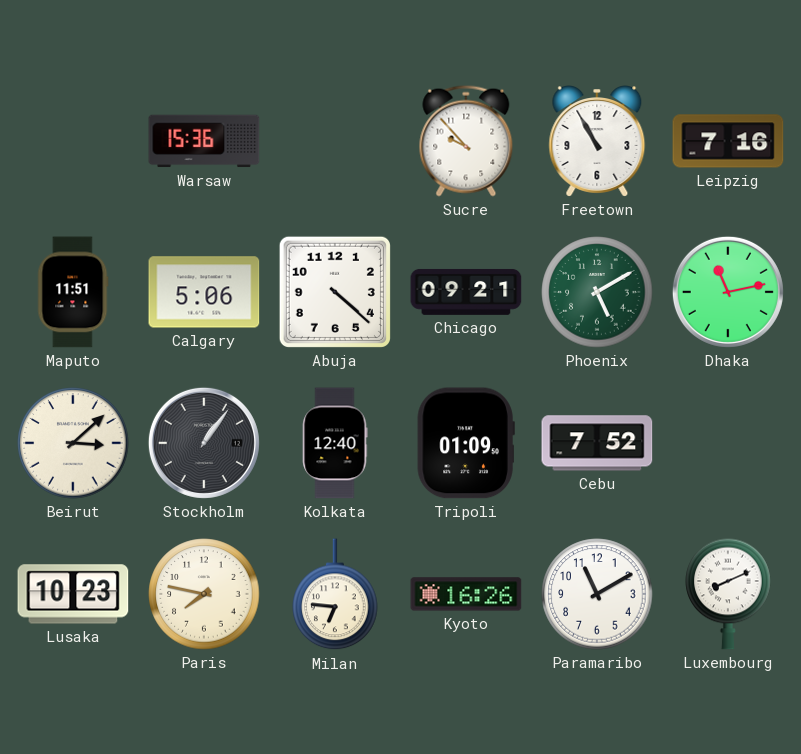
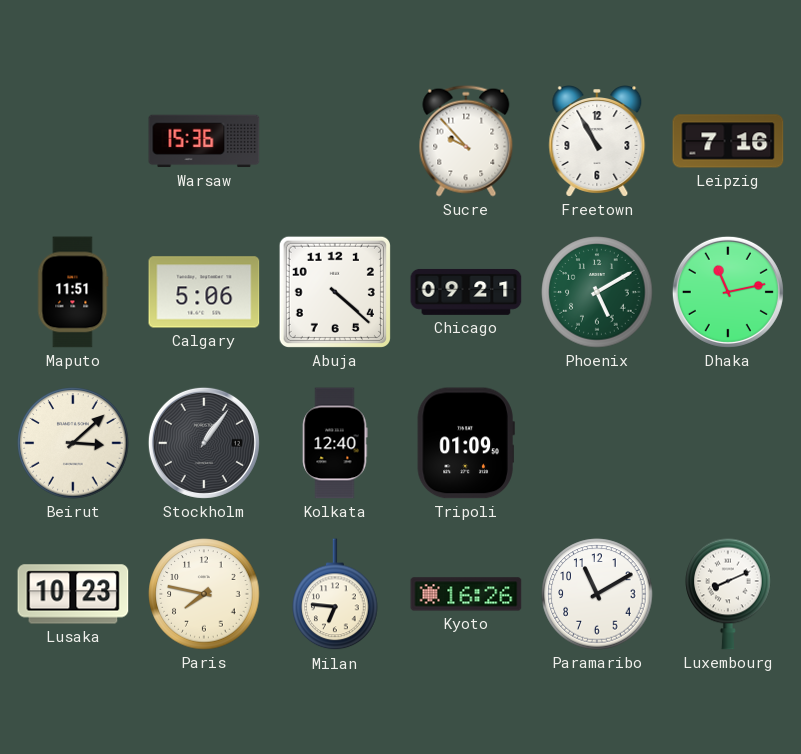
Cebu: 7:52 -> none (597, 443)
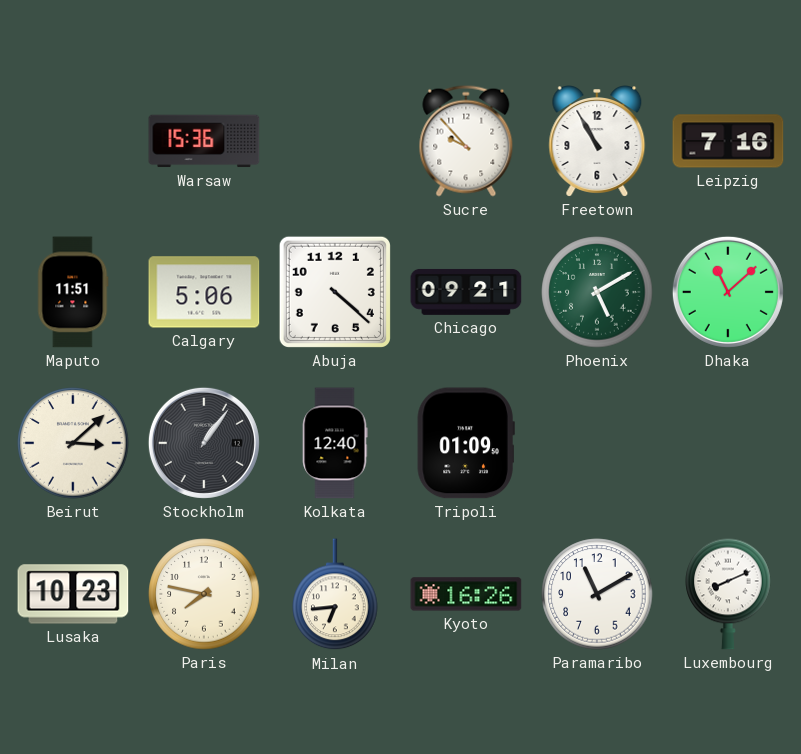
Dhaka: 11:13 -> 11:08 (728, 292)
Milan: 6:46 -> 6:44 (335, 595)
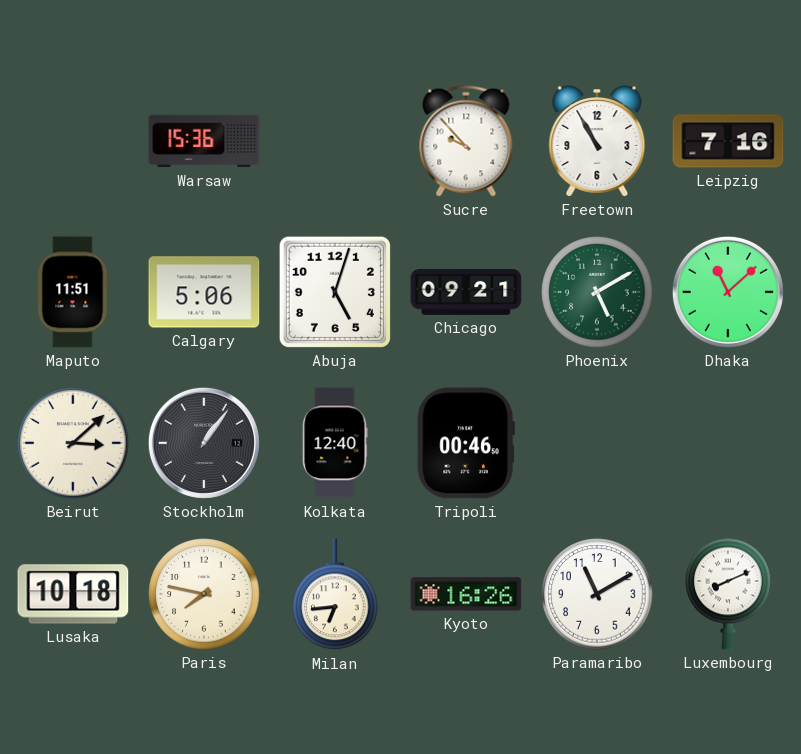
Abuja: 4:22 -> 5:03 (335, 292)
Tripoli: 01:09 -> 00:46 (466, 443)
Lusaka: 10:23 -> 10:18 (73, 594)
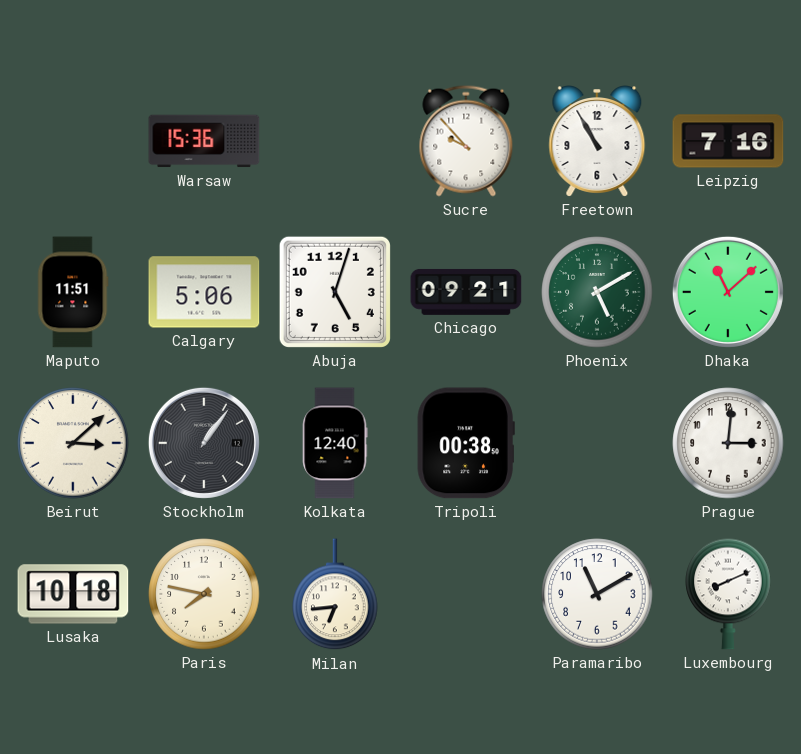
Tripoli: 00:46 -> 00:38 (466, 443)
Prague: none -> 3:01 (728, 443)
Kyoto: 16:26 -> none (466, 594)
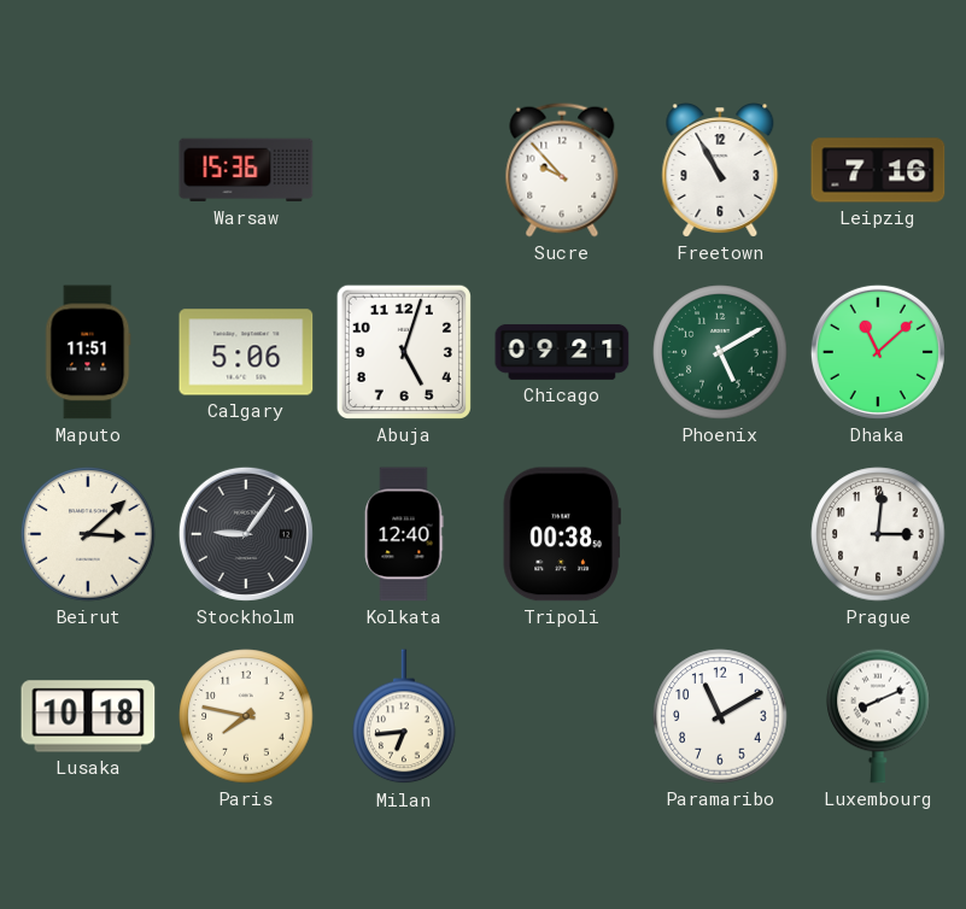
Stockholm: 1:06 -> 9:06 (246, 534)
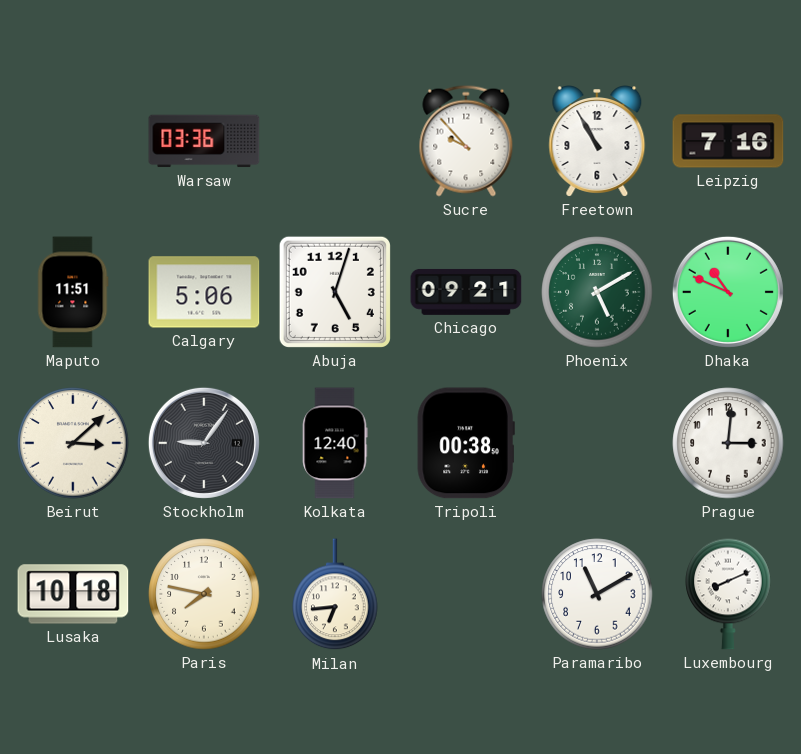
Warsaw: 15:36 -> 03:36 (204, 141)
Dhaka: 11:08 -> 10:49 (728, 292)
